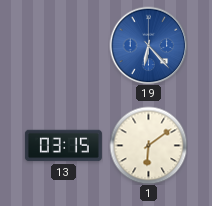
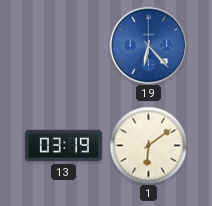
13: 03:15 -> 03:19 (63, 146)
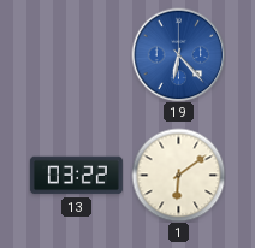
13: 03:19 -> 03:22 (76, 176)
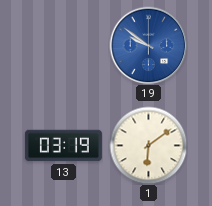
19: 6:23 -> 9:51 (148, 45)
13: 03:22 -> 03:19 (63, 146)
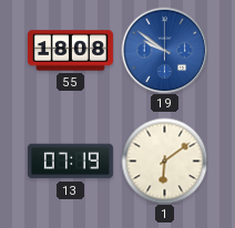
55: none -> 18:08 (70, 51)
13: 03:19 -> 07:19 (70, 162)
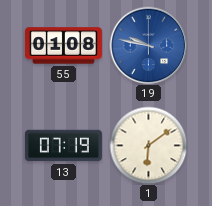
55: 18:08 -> 01:08 (63, 46)
19: 9:51 -> 9:47 (148, 45)
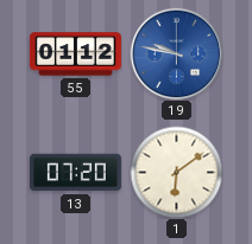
55: 01:08 -> 01:12 (75, 54)
13: 07:19 -> 07:20 (75, 173)
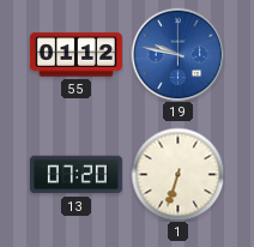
1: 6:09 -> 6:33 (177, 174)
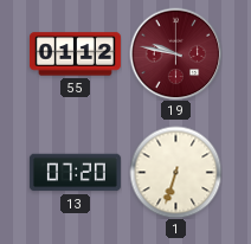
19 dial: blue -> burgundy (175, 53)
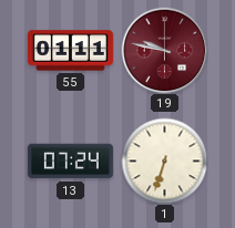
55: 01:12 -> 01:11 (70, 51)
13: 07:20 -> 07:24 (70, 162)
